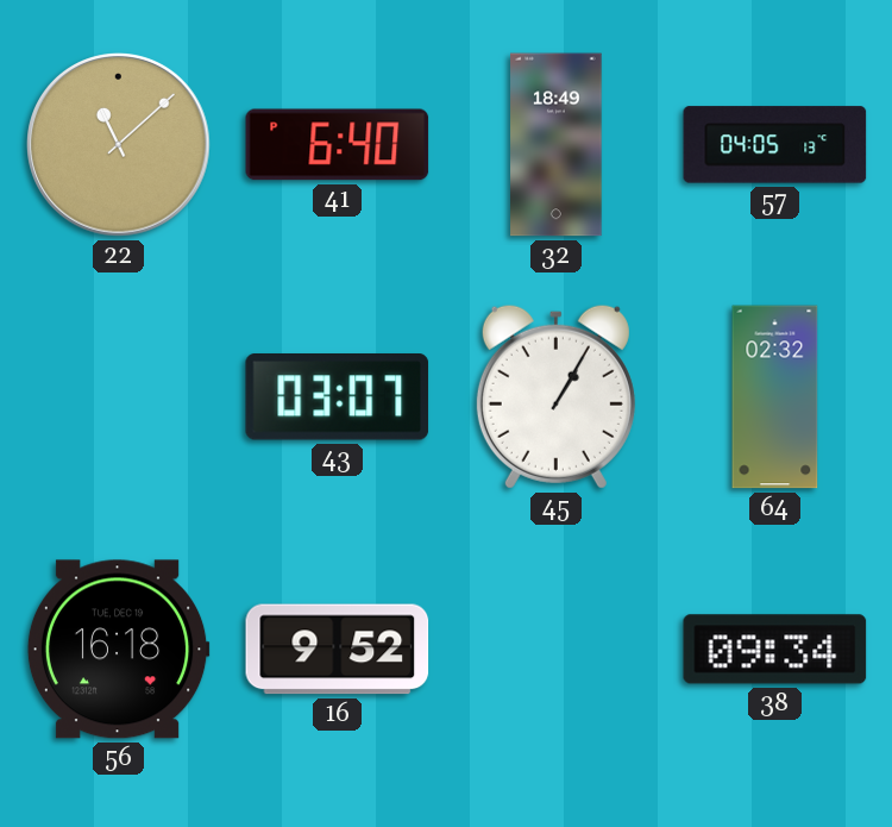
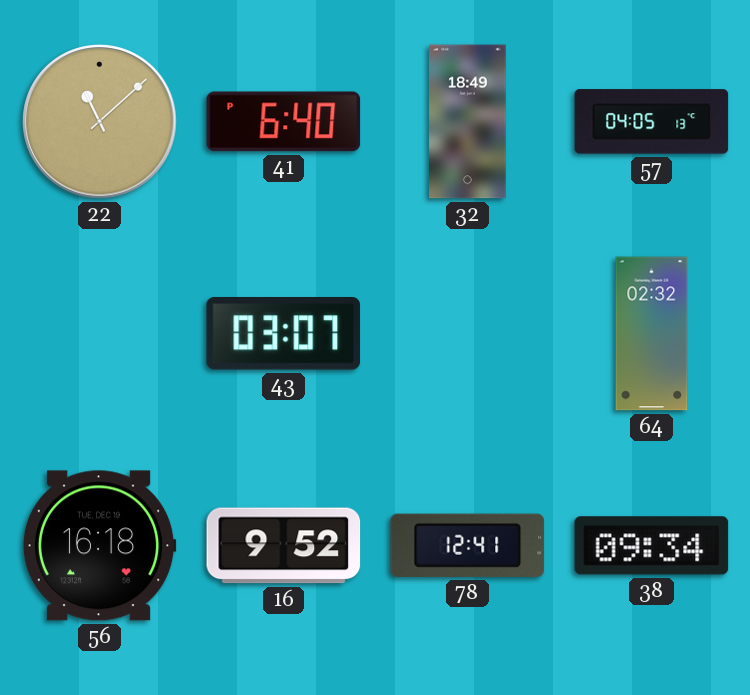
45: 1:05 -> none (555, 396)
78: none -> 12:41 (468, 545)
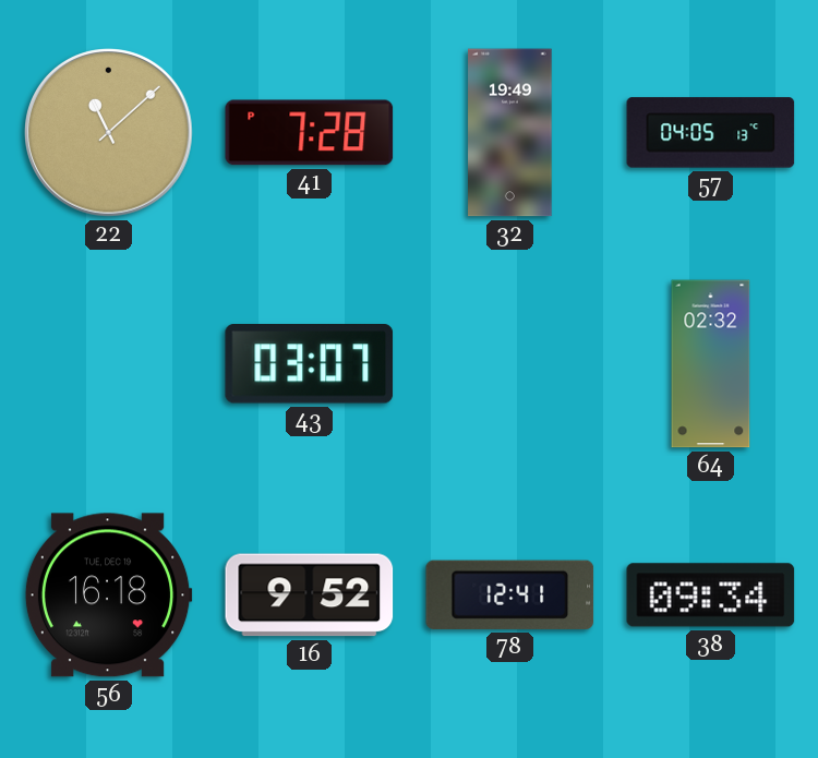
41: 6:40 -> 7:28 (310, 133)
32: 18:49 -> 19:49 (510, 133)
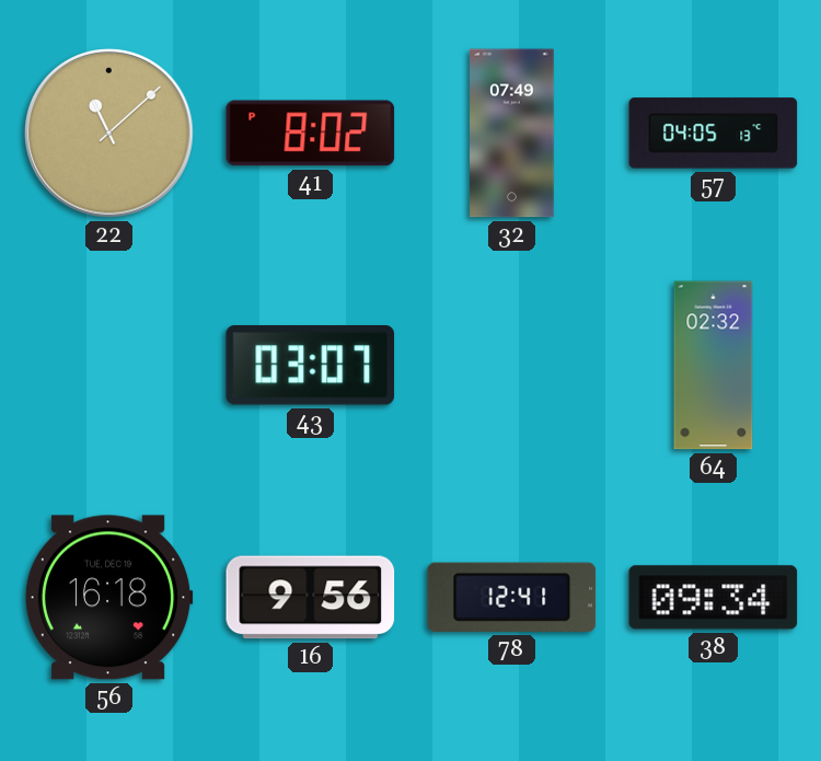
41: 7:28 -> 8:02 (311, 134)
32: 19:49 -> 07:49 (512, 134)
16: 9:52 -> 9:56 (311, 598)
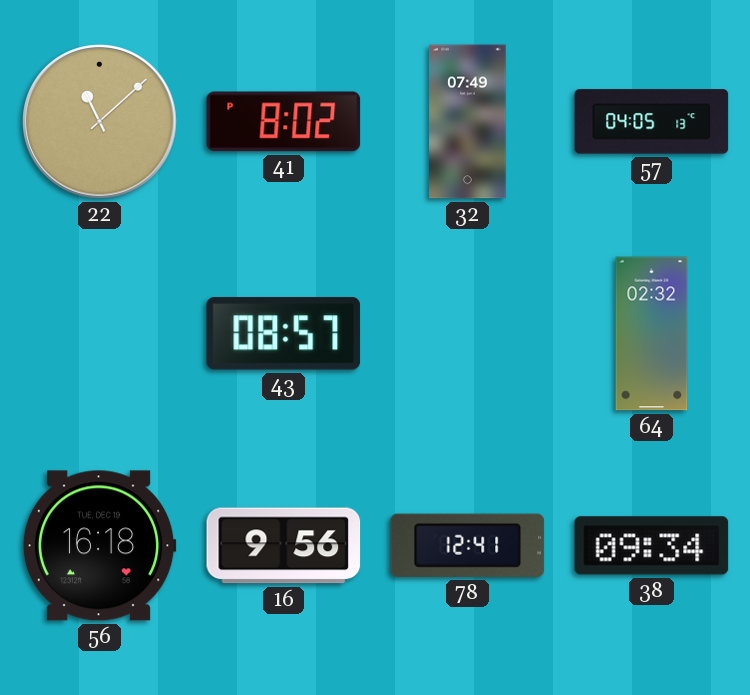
43: 03:07 -> 08:57 (284, 334)
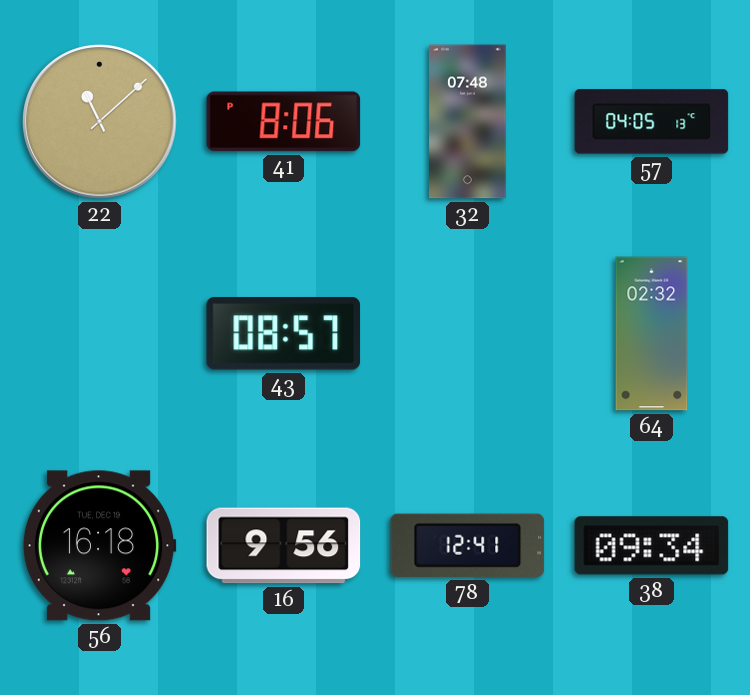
41: 8:02 -> 8:06 (284, 122)
32: 07:49 -> 07:48 (468, 122)
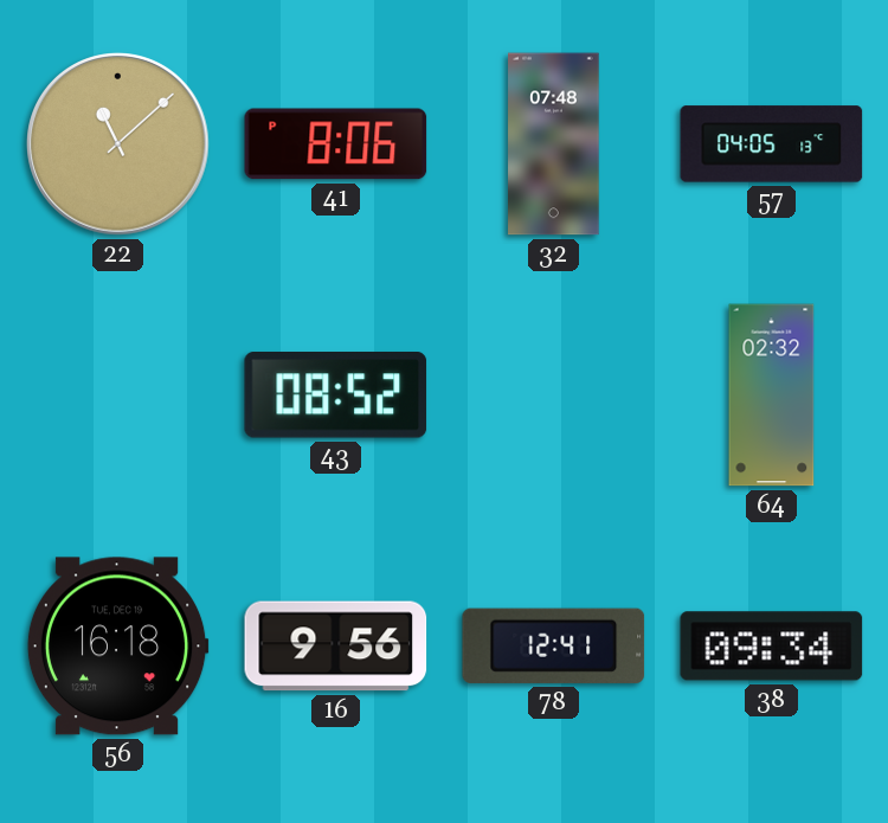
43: 08:57 -> 08:52 (336, 396)
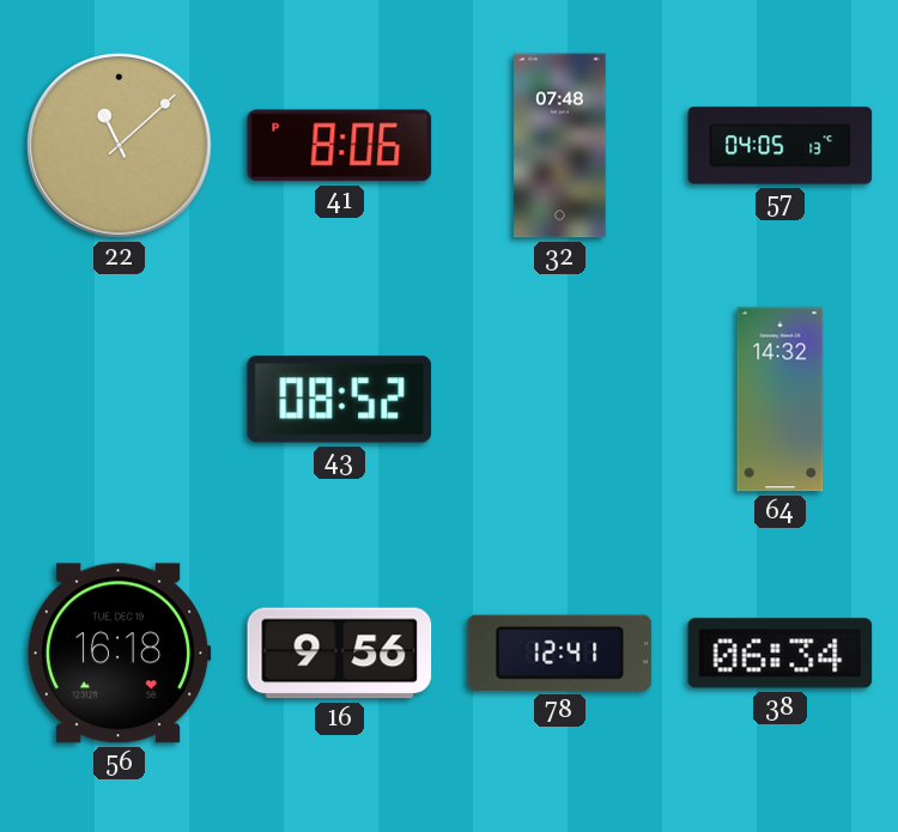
64: 02:32 -> 14:32 (781, 400)
38: 09:34 -> 06:34 (781, 654)
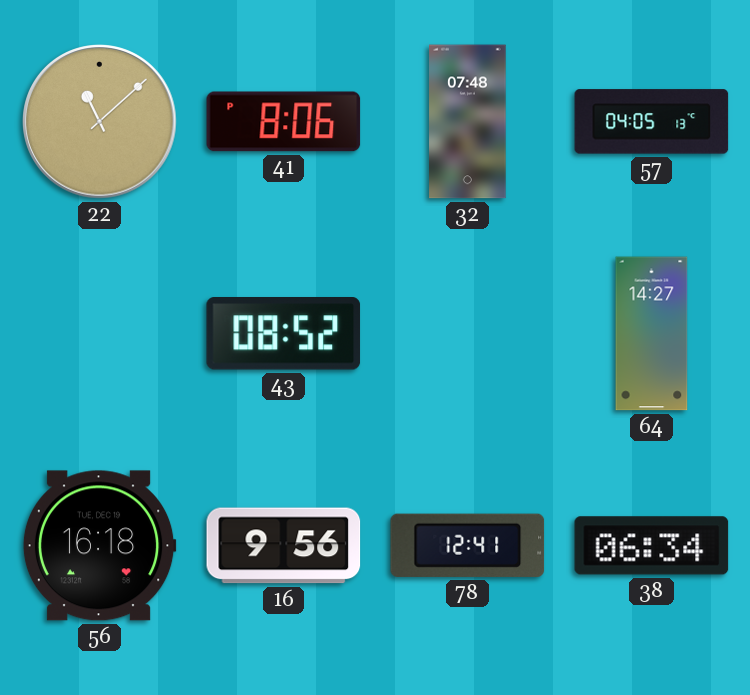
64: 14:32 -> 14:27 (652, 334)
